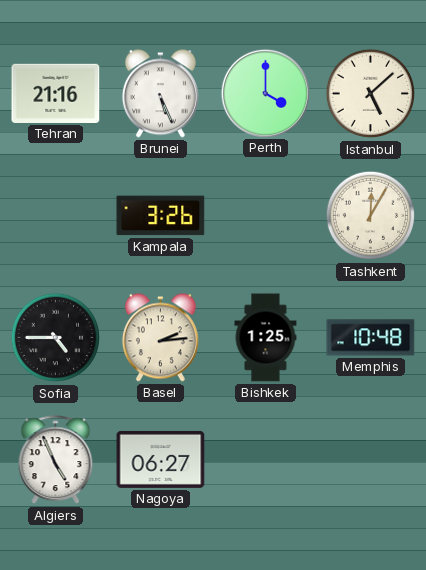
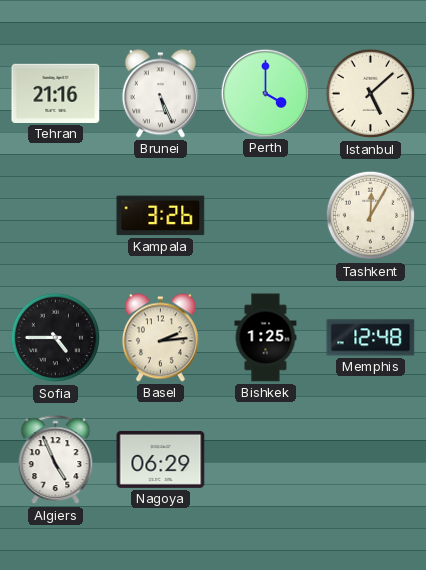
Memphis: 10:48 -> 12:48 (371, 338)
Nagoya: 06:27 -> 06:29 (161, 459)
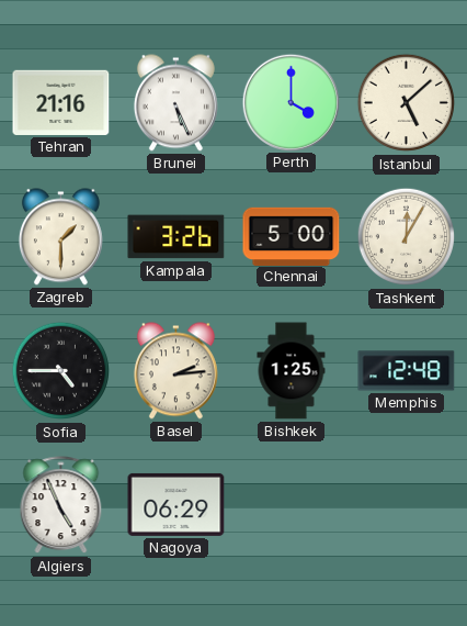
Zagreb: none -> 1:30 (60, 237)
Chennai: none -> 5:00 (292, 236)
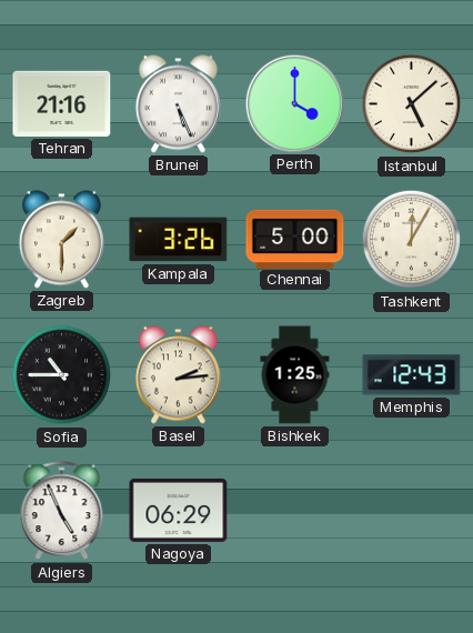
Sofia: 4:45 -> 10:45 (62, 375)
Memphis: 12:48 -> 12:43 (412, 375)
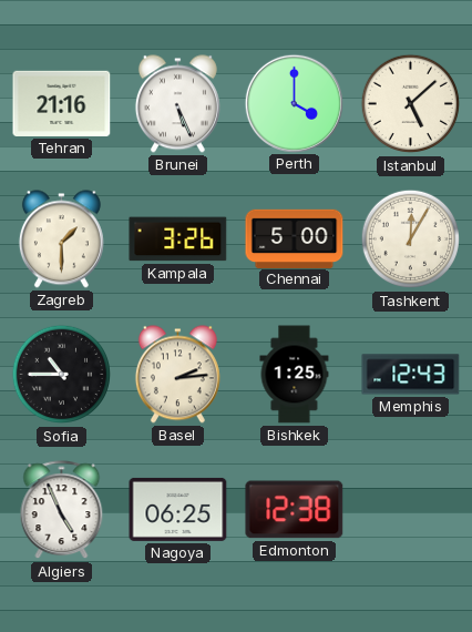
Nagoya: 06:29 -> 06:25 (178, 509)
Edmonton: none -> 12:38 (295, 510)
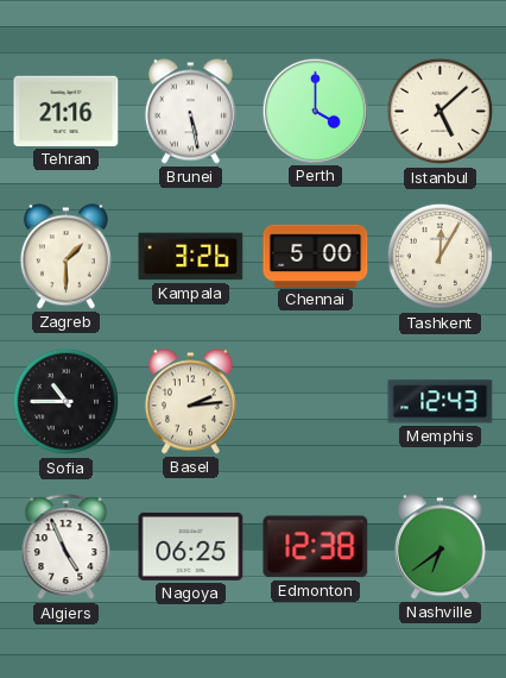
Brunei: 5:26 -> 5:28 (190, 112)
Bishkek: 1:25 -> none (295, 375)
Nashville: none -> 6:39 (439, 547)
